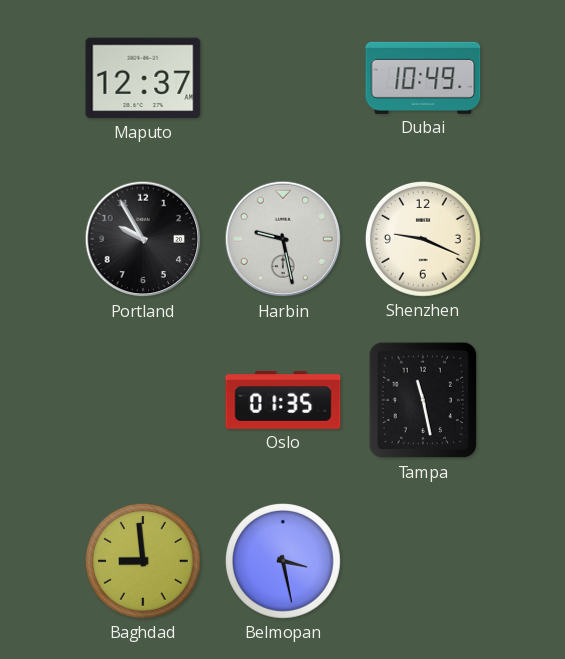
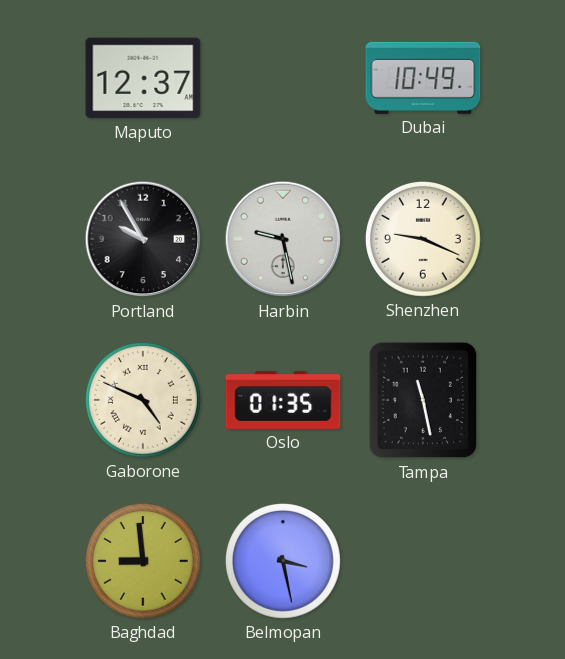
Gaborone: none -> 4:49 (143, 400)
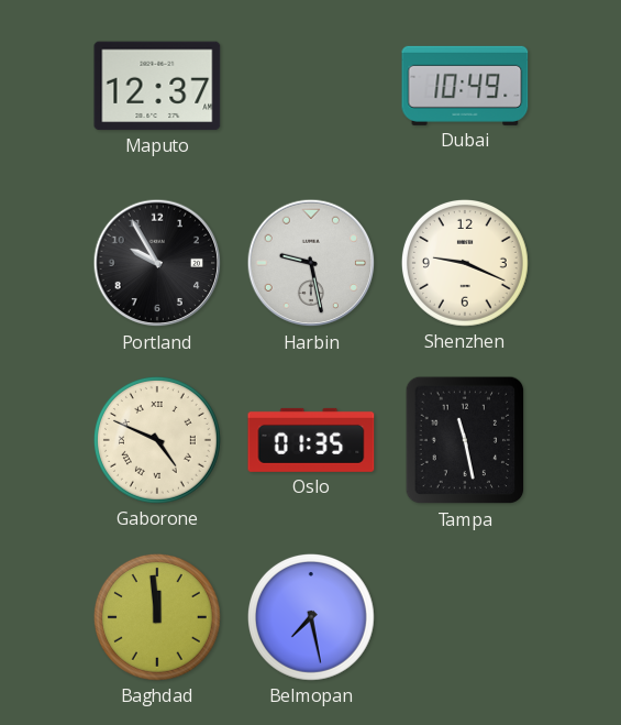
Baghdad: 8:59 -> 11:59 (157, 617)
Belmopan: 3:28 -> 7:28 (311, 617)
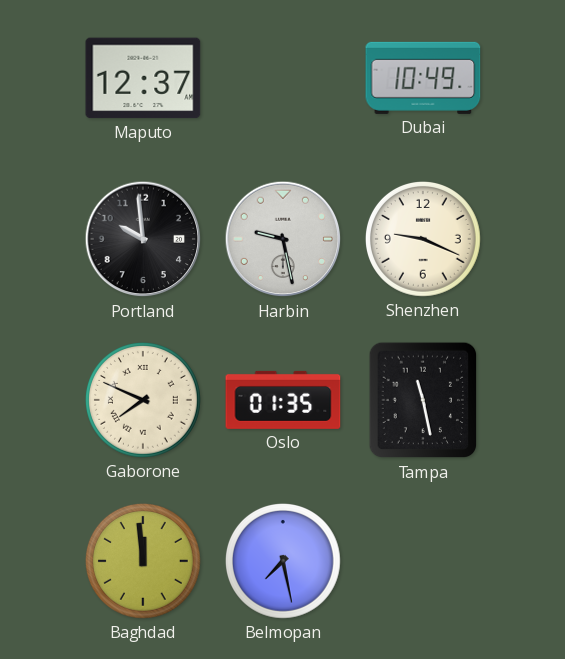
Portland: 9:55 -> 9:59 (143, 239)
Gaborone: 4:49 -> 7:49 (143, 400)
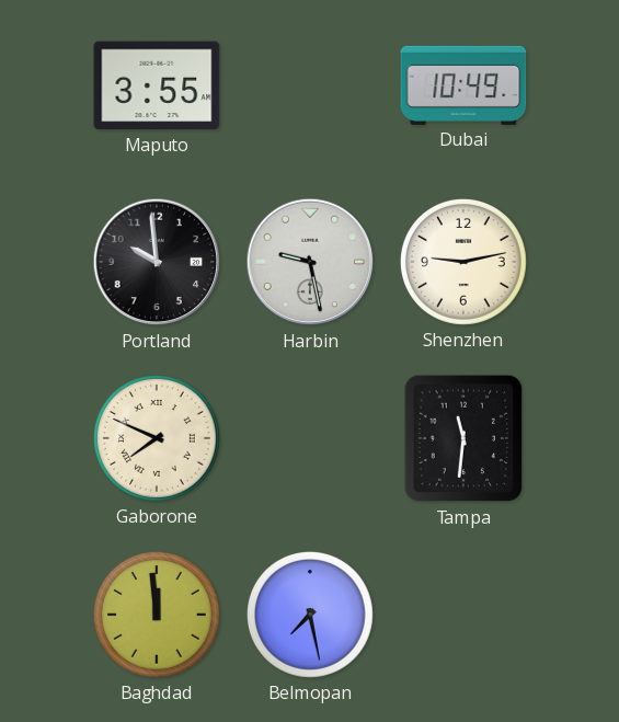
Maputo: 12:37 -> 3:55 (157, 85)
Shenzhen: 9:19 -> 9:13 (463, 262)
Oslo: 01:35 -> none (283, 400)
Tampa: 11:28 -> 11:31 (463, 438)
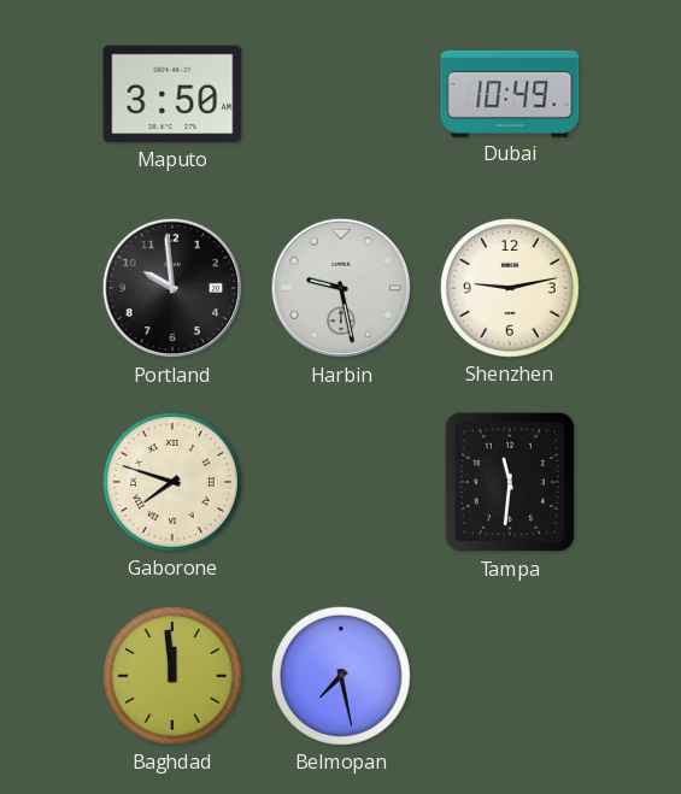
Maputo: 3:55 -> 3:50 (172, 94)
Gaborone: 7:49 -> 7:48 (172, 482)
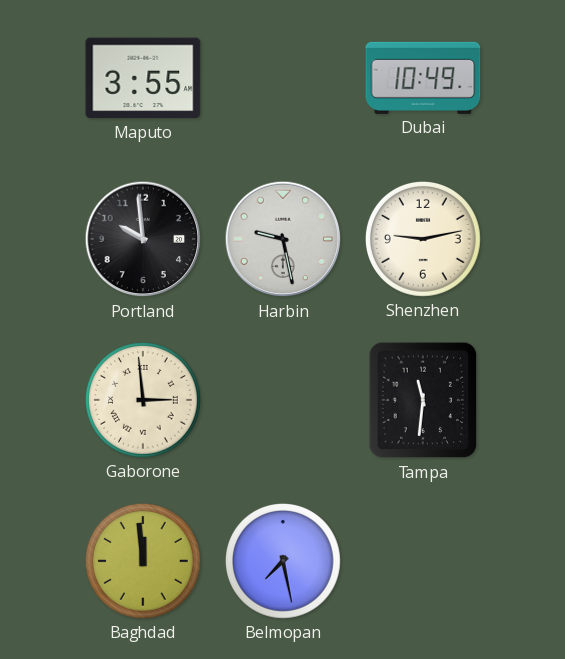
Maputo: 3:50 -> 3:55 (143, 78)
Gaborone: 7:48 -> 2:59 (143, 400)
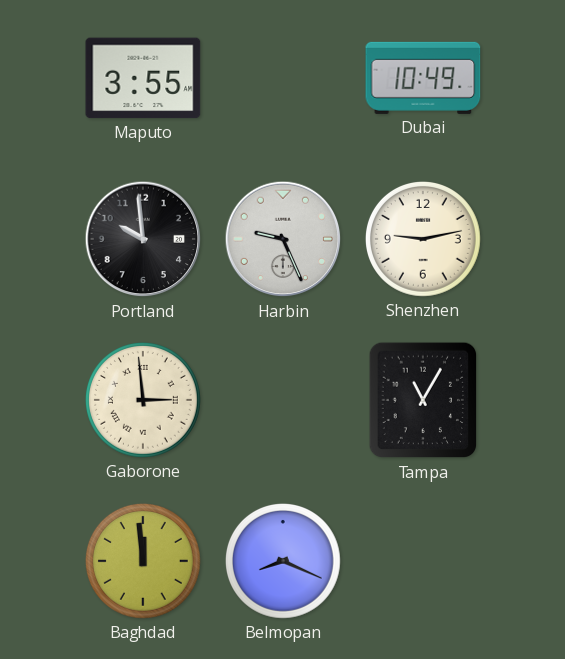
Harbin: 9:28 -> 9:26 (283, 239)
Tampa: 11:31 -> 11:05 (423, 400)
Belmopan: 7:28 -> 8:19 (283, 561)
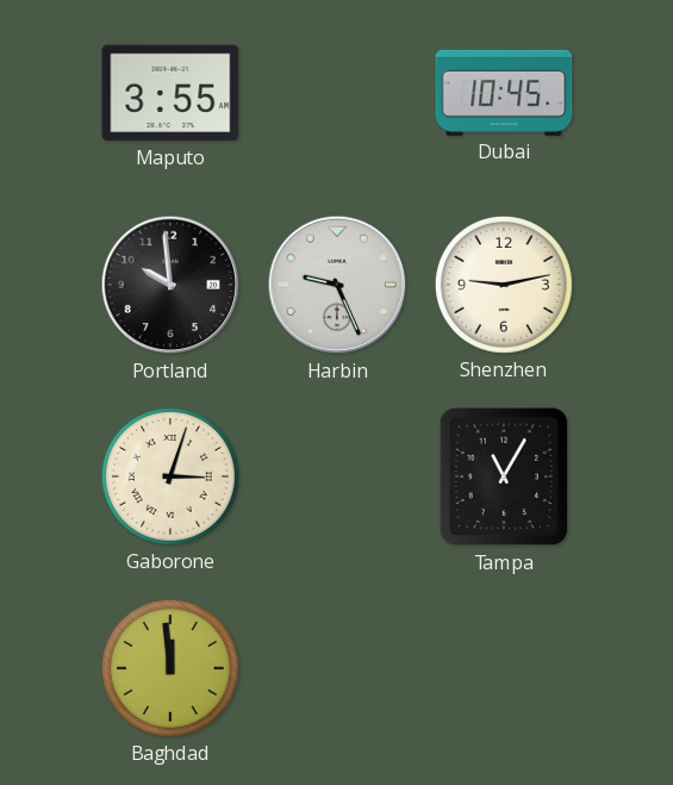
Dubai: 10:49 -> 10:45 (504, 93)
Gaborone: 2:59 -> 3:03 (170, 476)
Belmopan: 8:19 -> none (283, 561)
